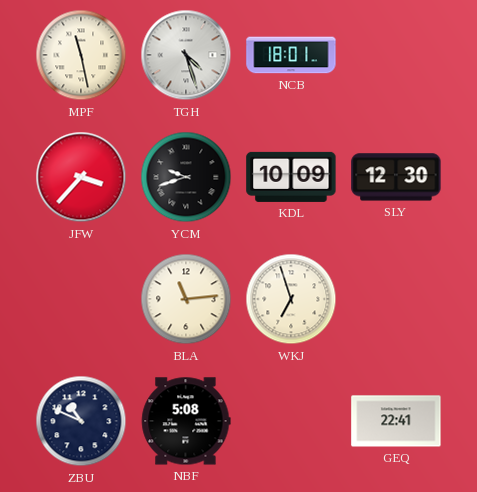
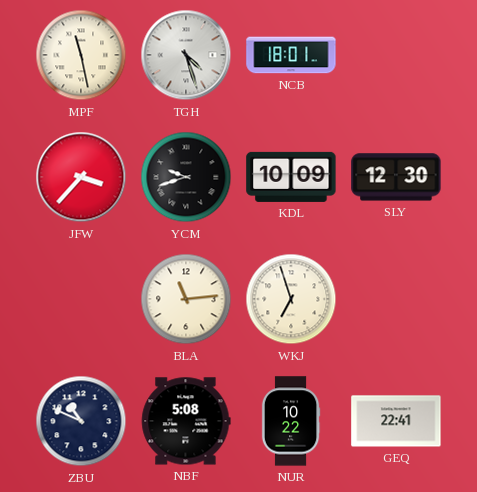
NUR: none -> 10:22 (291, 421)
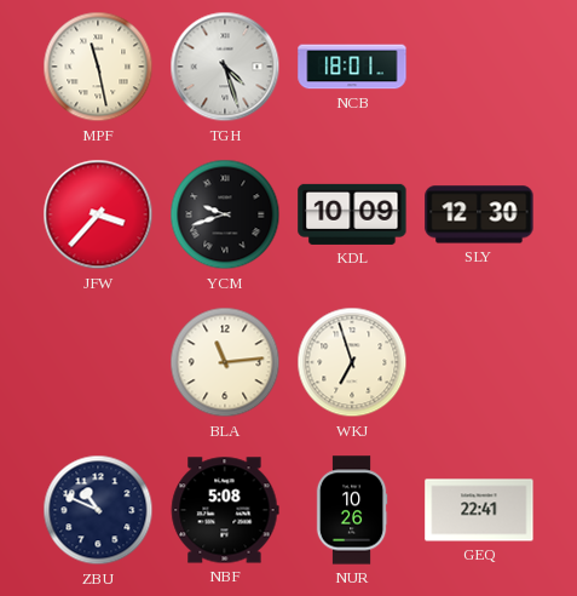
NUR: 10:22 -> 10:26 (352, 510)
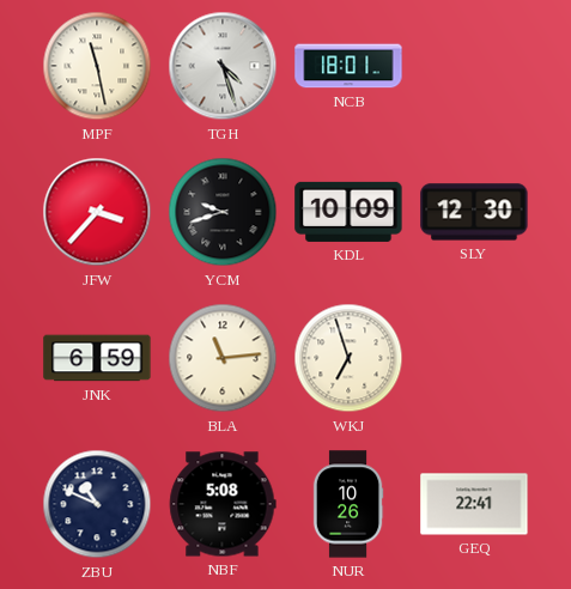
JNK: none -> 6:59 (97, 358)
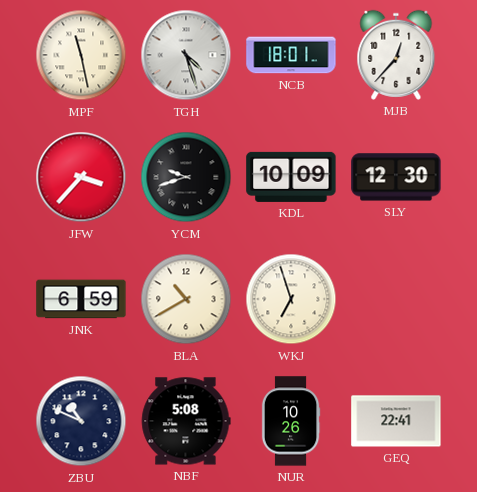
MJB: none -> 12:37 (396, 55)
BLA: 11:14 -> 10:40 (186, 299)
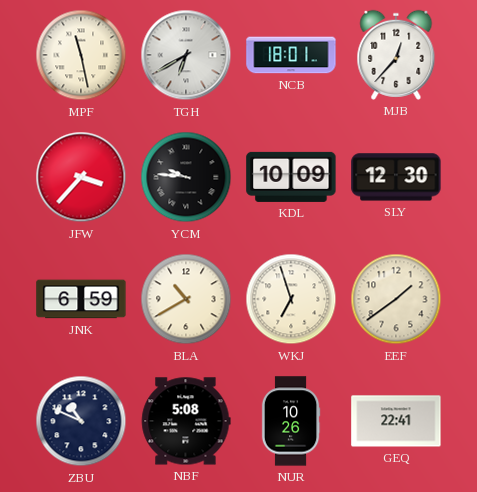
TGH: 4:27 -> 6:40 (186, 55)
YCM: 9:42 -> 9:46 (186, 177)
EEF: none -> 1:39 (396, 299)
